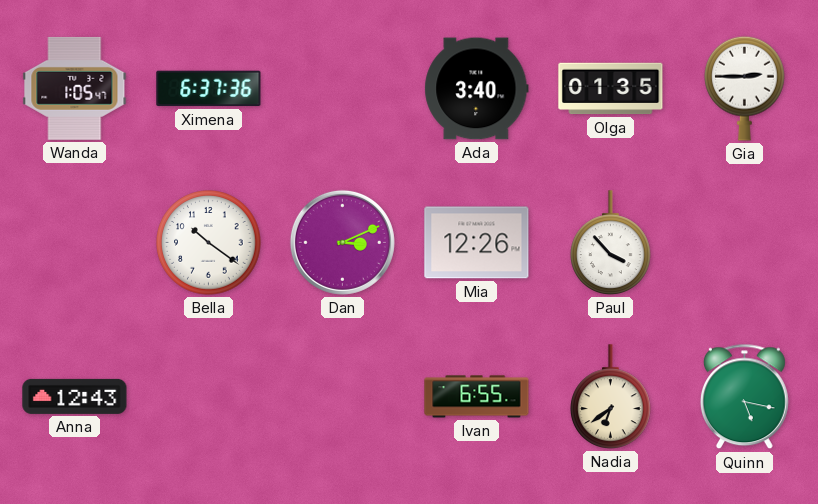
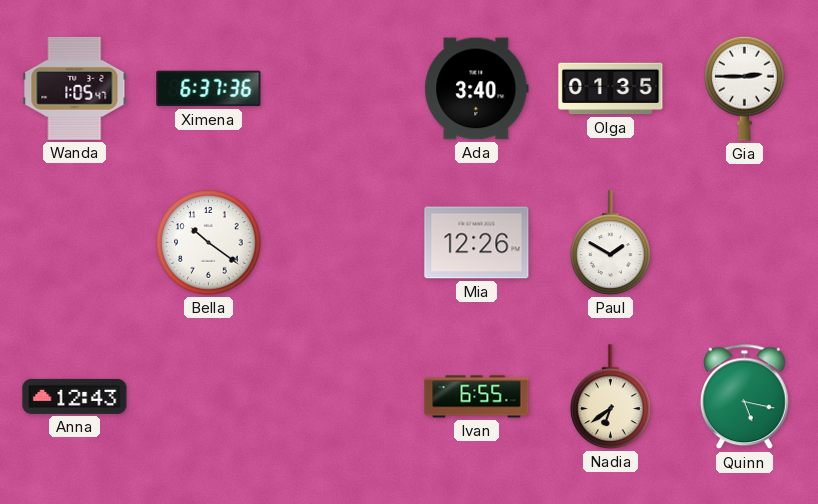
Dan: 3:11 -> none (342, 242)
Paul: 3:53 -> 1:50 (611, 243)
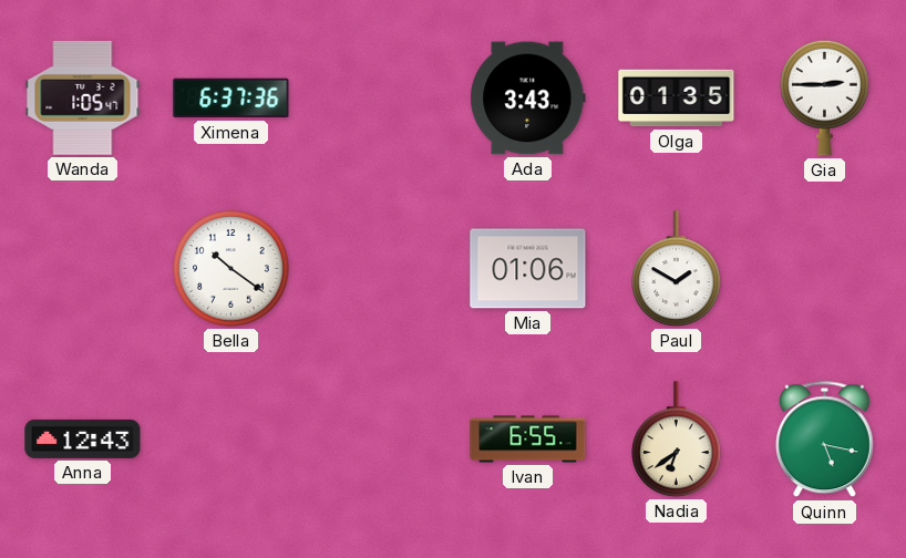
Ada: 3:40 -> 3:43 (528, 99)
Mia: 12:26 -> 01:06 (528, 269)
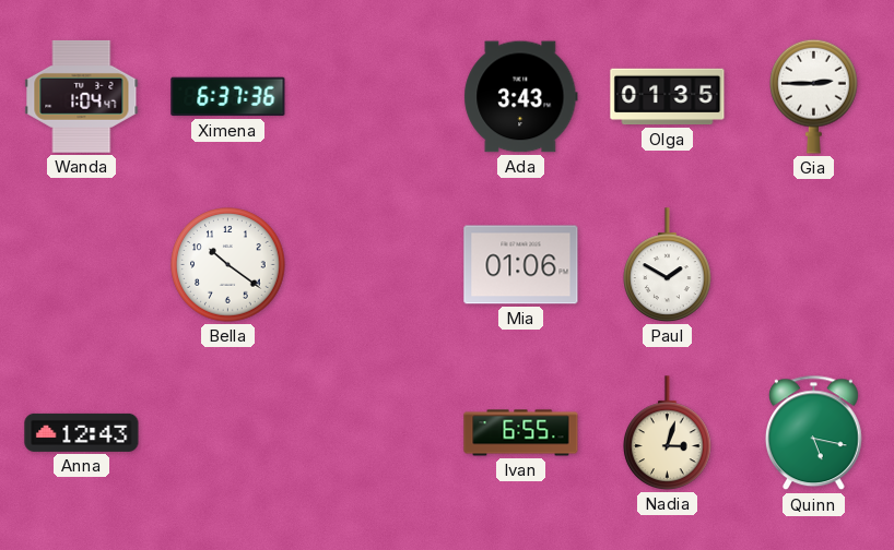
Wanda: 1:05 -> 1:04 (82, 96)
Nadia: 6:39 -> 3:03 (668, 433)
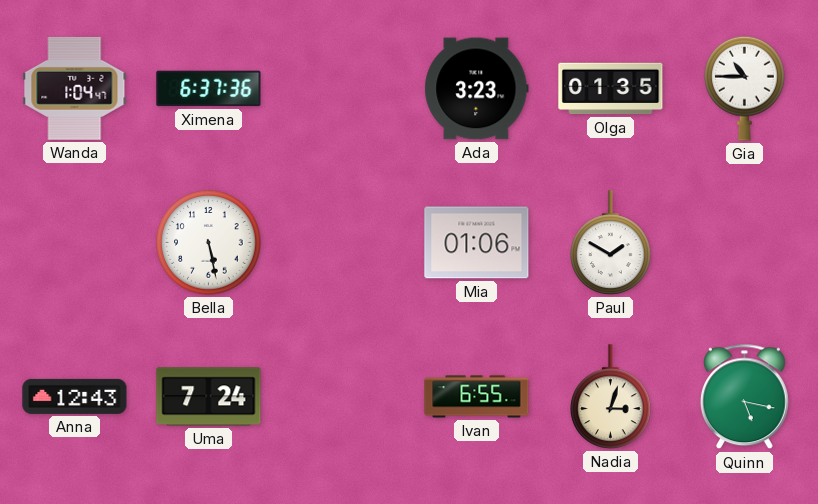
Ada: 3:43 -> 3:23 (477, 89)
Gia: 2:45 -> 10:45 (745, 88)
Bella: 10:21 -> 5:28 (209, 243)
Uma: none -> 7:24 (209, 397)
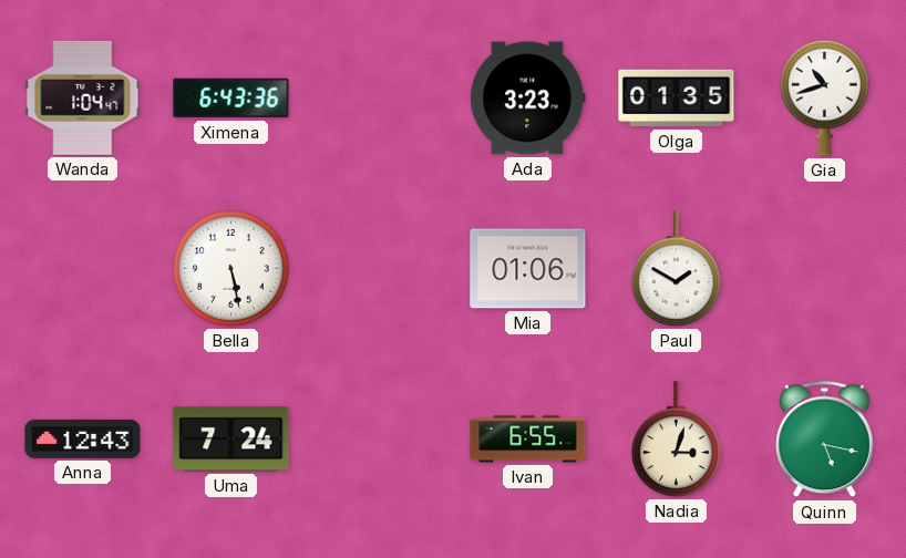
Ximena: 6:37 -> 6:43 (231, 99)
Gia: 10:45 -> 10:42 (825, 97)
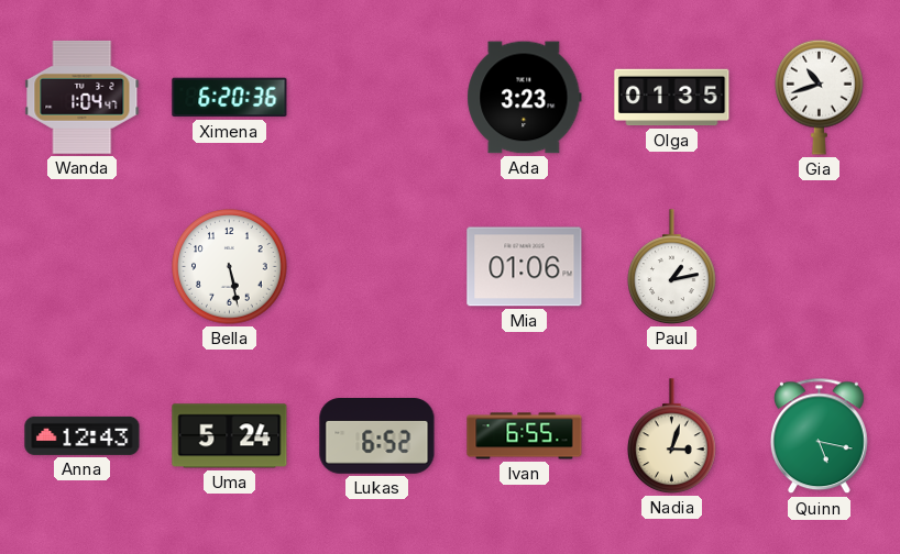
Ximena: 6:43 -> 6:20 (230, 98)
Paul: 1:50 -> 1:13 (672, 267)
Uma: 7:24 -> 5:24 (230, 436)
Lukas: none -> 6:52 (377, 436)
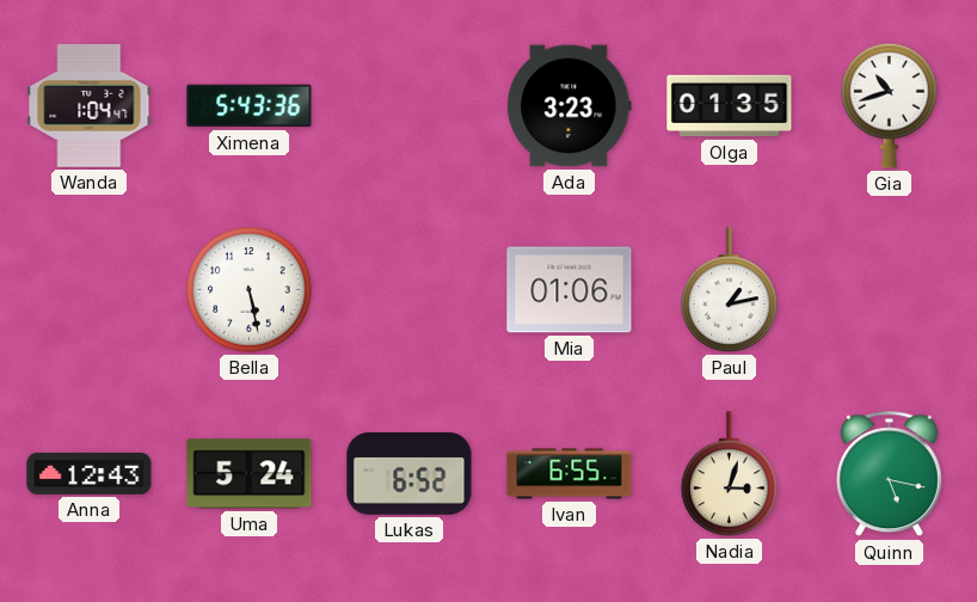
Ximena: 6:20 -> 5:43 (250, 106)
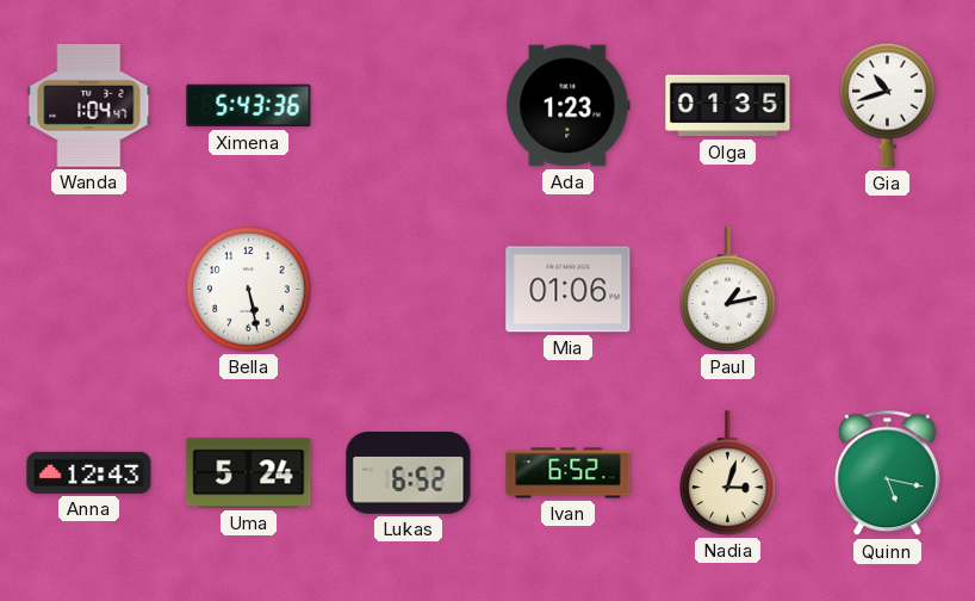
Ada: 3:23 -> 1:23 (569, 106)
Ivan: 6:55 -> 6:52 (569, 473)
